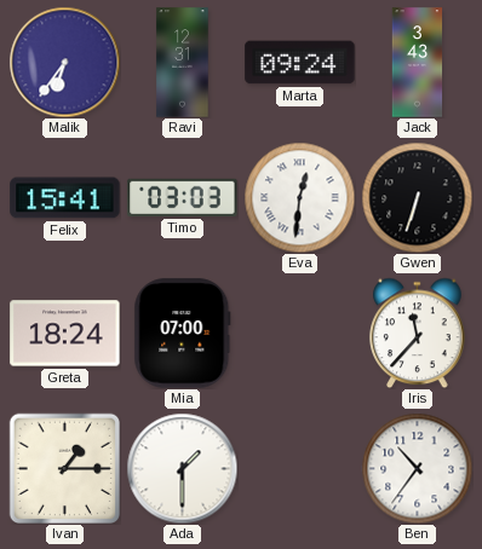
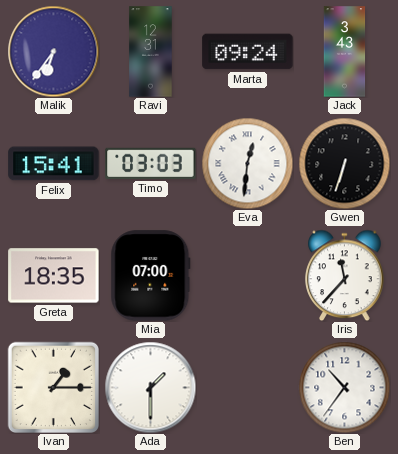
Greta: 18:24 -> 18:35 (54, 276)
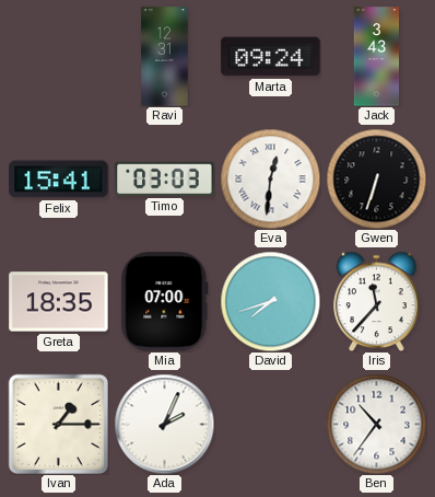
Malik: 6:36 -> none (53, 51)
David: none -> 7:42 (270, 301)
Ada: 1:30 -> 2:04 (164, 424)
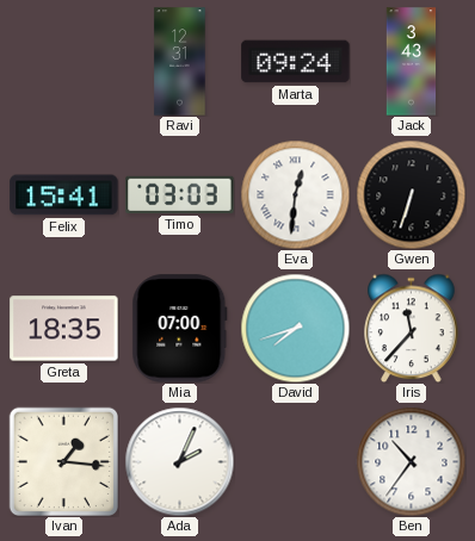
Ivan: 1:15 -> 1:16 (63, 461)
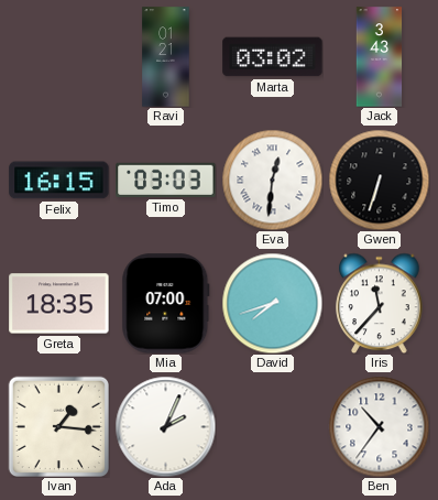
Ravi: 12:31 -> 01:21 (166, 57)
Marta: 09:24 -> 03:02 (273, 57)
Felix: 15:41 -> 16:15 (59, 181)
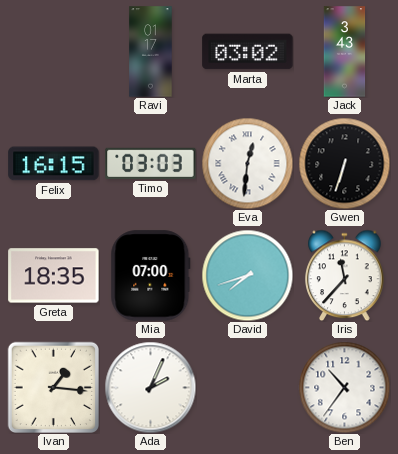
Ravi: 01:21 -> 01:17 (151, 52)
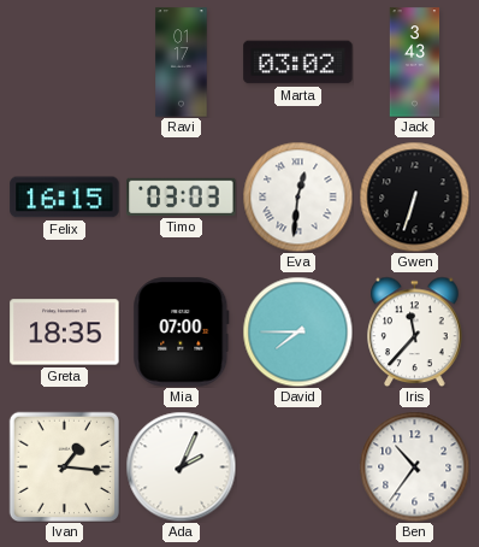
David: 7:42 -> 7:45 (297, 331)
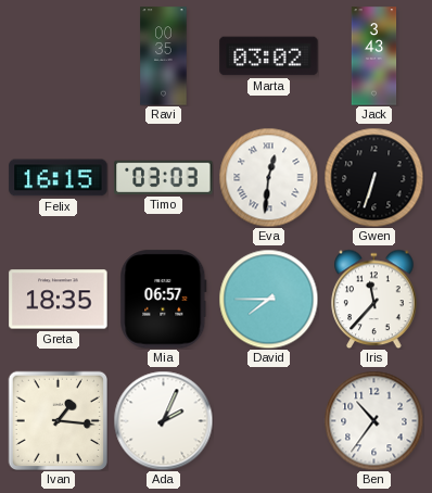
Ravi: 01:17 -> 00:35 (164, 56)
Mia: 07:00 -> 06:57 (164, 300)
